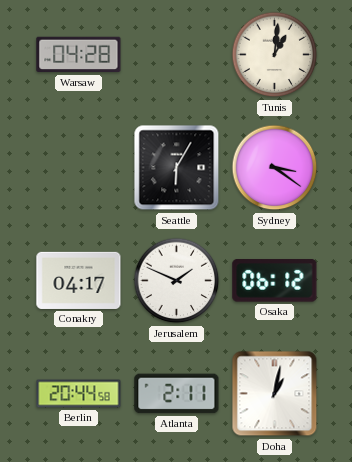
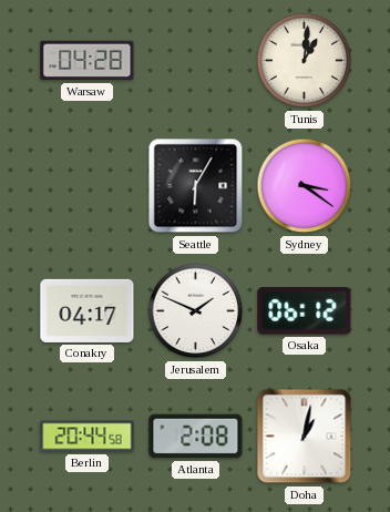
Atlanta: 2:11 -> 2:08 (196, 437)
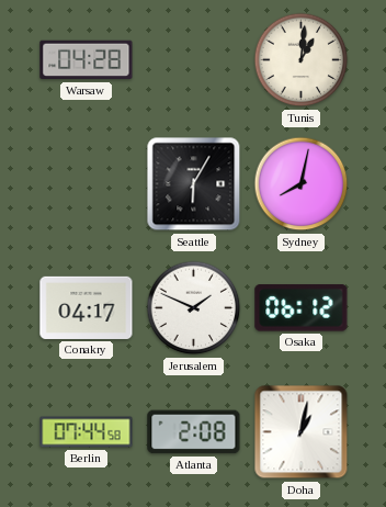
Sydney: 3:21 -> 8:02 (302, 184)
Berlin: 20:44 -> 07:44 (87, 432)
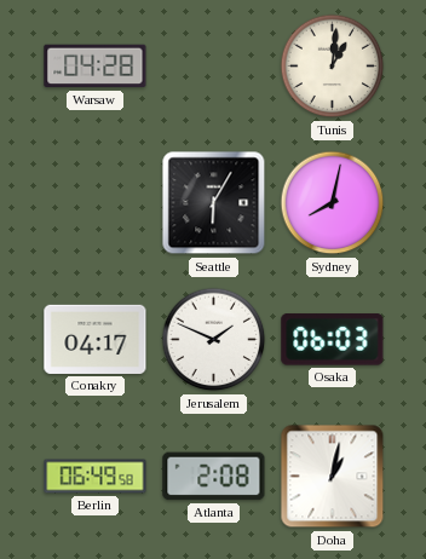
Osaka: 06:12 -> 06:03 (333, 340)
Berlin: 07:44 -> 06:49 (96, 477)
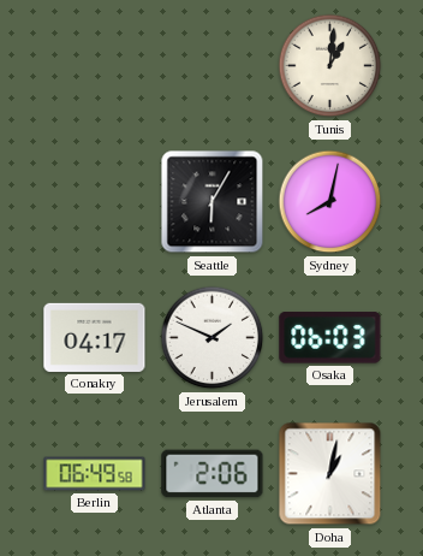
Warsaw: 04:28 -> none (96, 67)
Atlanta: 2:08 -> 2:06 (213, 474)
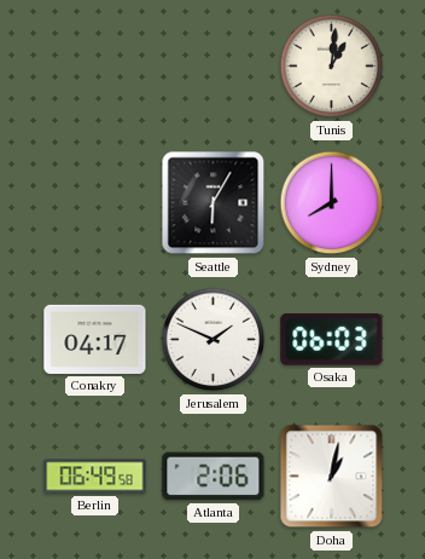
Sydney: 8:02 -> 8:00 (332, 203)
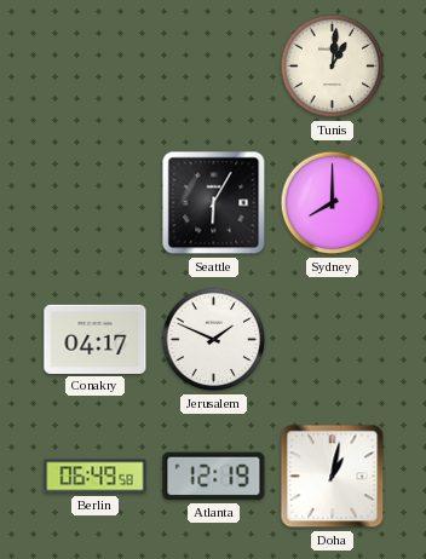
Osaka: 06:03 -> none (332, 340)
Atlanta: 2:06 -> 12:19 (214, 477)
